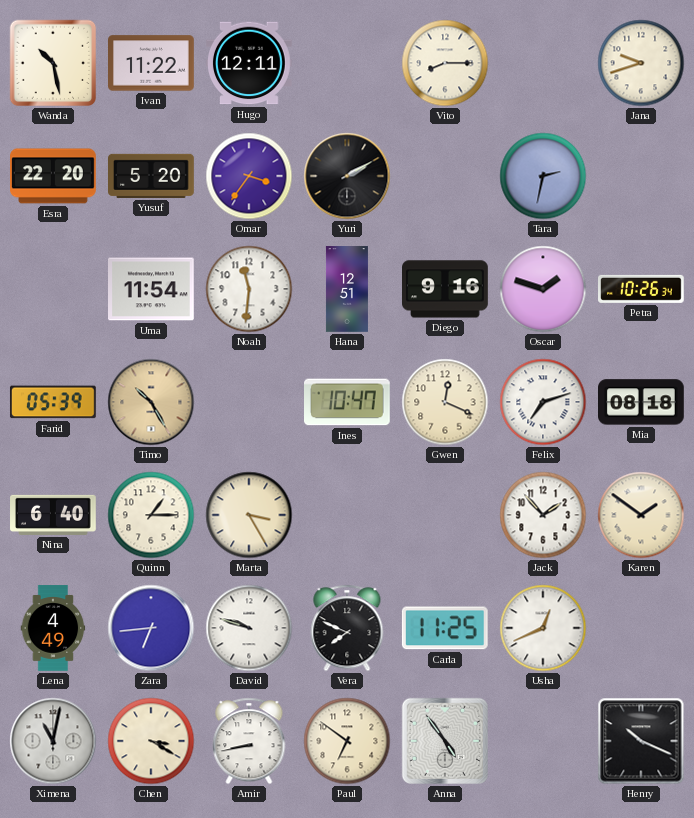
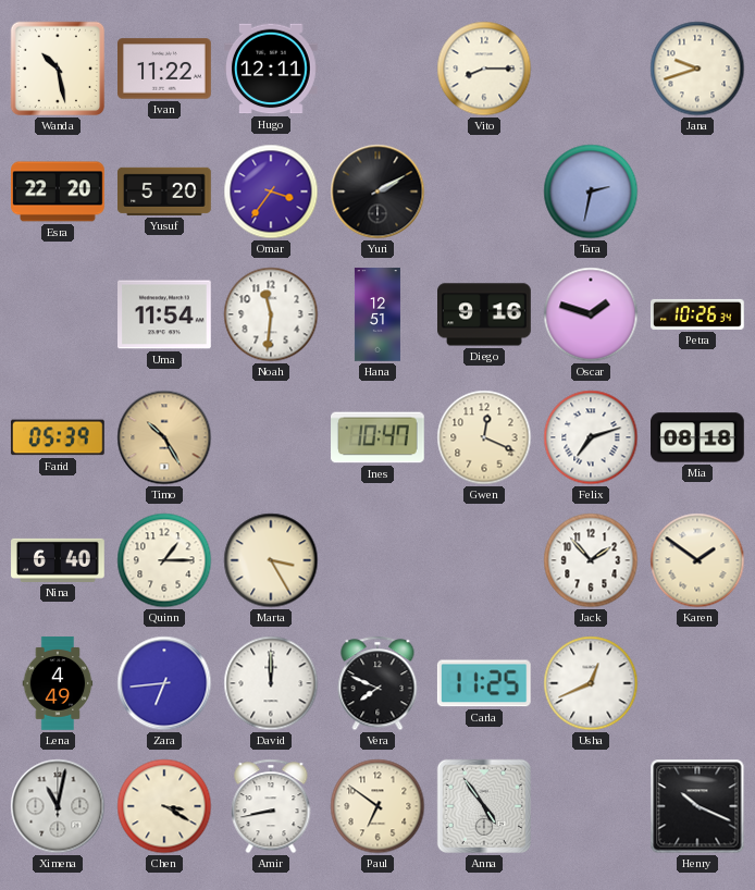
David: 9:48 -> 12:00 (271, 683)
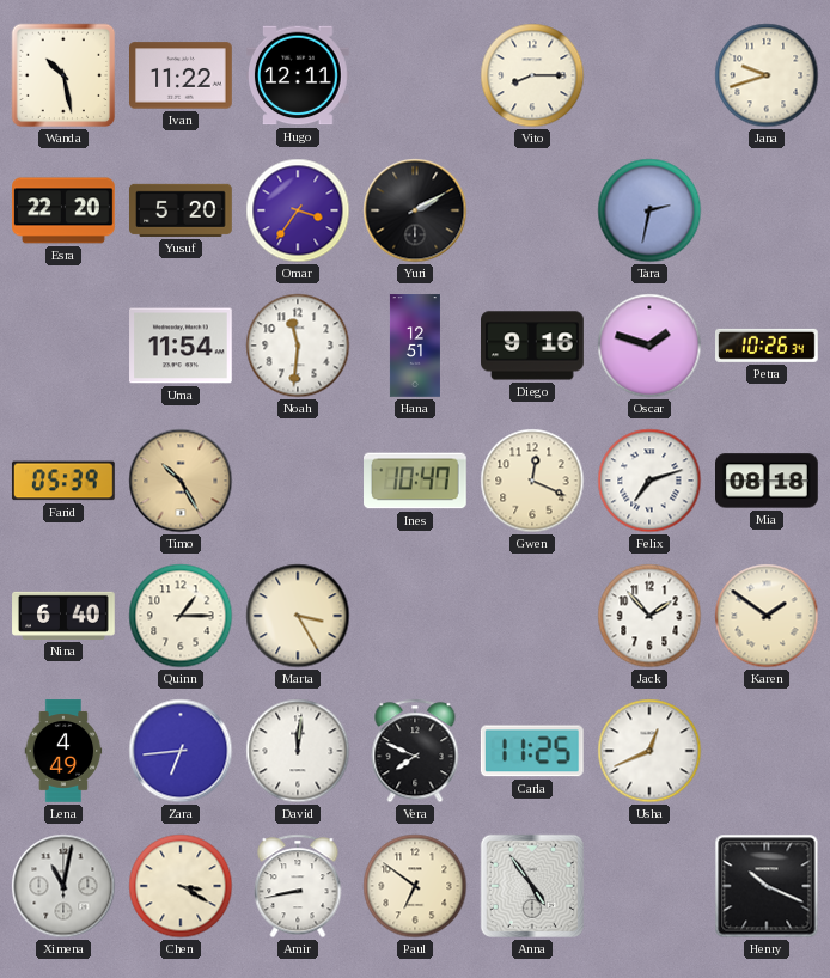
David: 12:00 -> 12:01 (298, 751)
